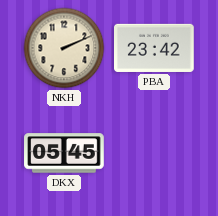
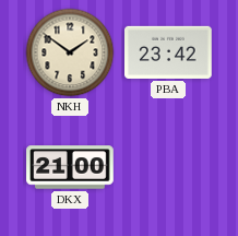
NKH: 2:11 -> 1:51 (70, 52)
DKX: 05:45 -> 21:00 (70, 167)
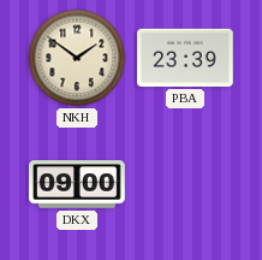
PBA: 23:42 -> 23:39 (185, 58)
DKX: 21:00 -> 09:00 (77, 184)
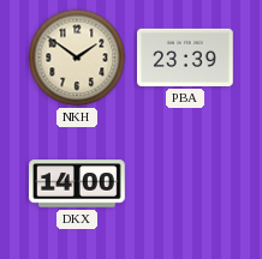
DKX: 09:00 -> 14:00 (77, 183)
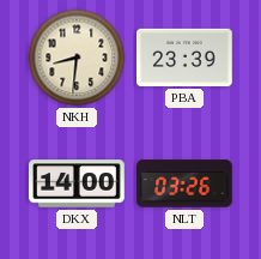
NKH: 1:51 -> 8:31 (77, 58)
NLT: none -> 03:26 (184, 183)
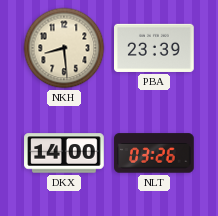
NKH: 8:31 -> 8:29 (64, 48)
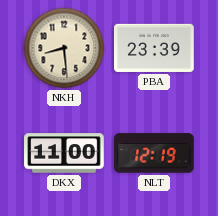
DKX: 14:00 -> 11:00 (64, 153)
NLT: 03:26 -> 12:19 (154, 153)
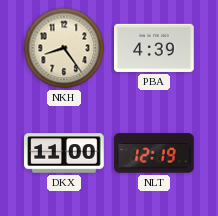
NKH: 8:29 -> 8:24 (64, 48)
PBA: 23:39 -> 4:39 (154, 48)
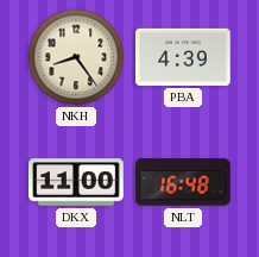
NLT: 12:19 -> 16:48 (183, 182)
